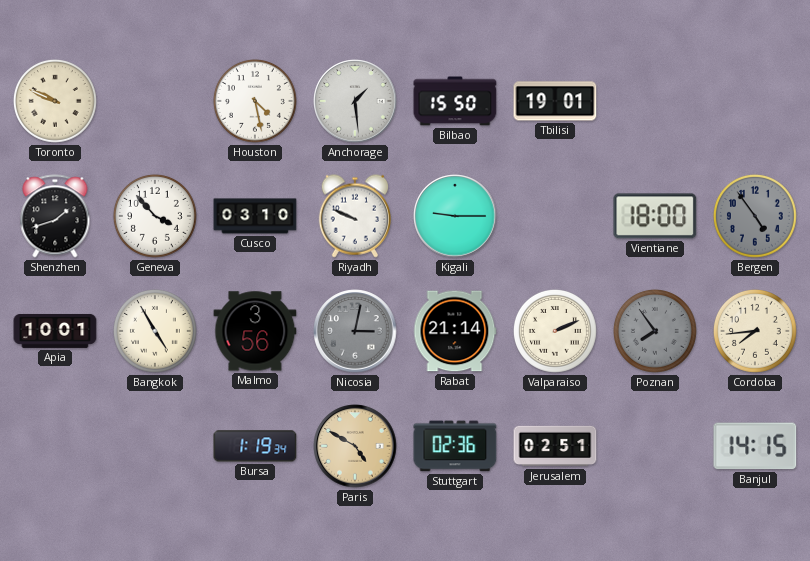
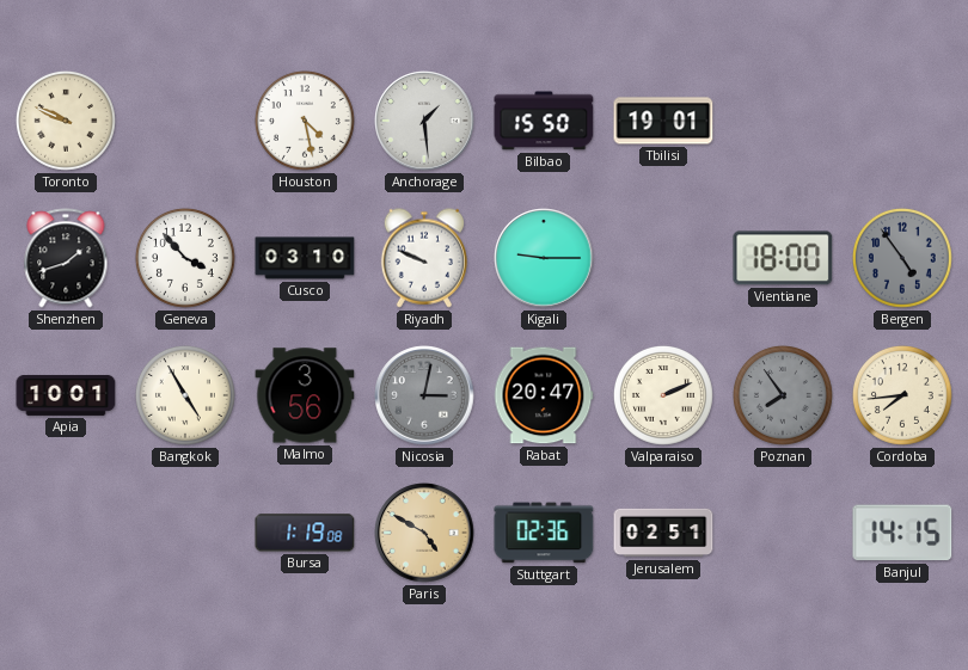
Rabat: 21:14 -> 20:47 (544, 395)
Bursa: 1:19:34 -> 1:19:08 (305, 533)
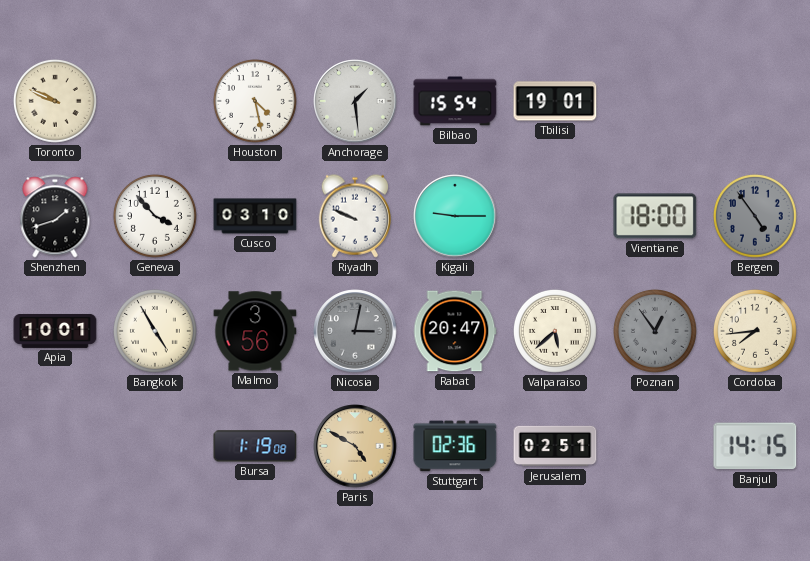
Bilbao: 15:50 -> 15:54 (455, 101)
Valparaiso: 2:11 -> 5:38 (555, 331)
Poznan: 7:54 -> 12:54 (655, 331)
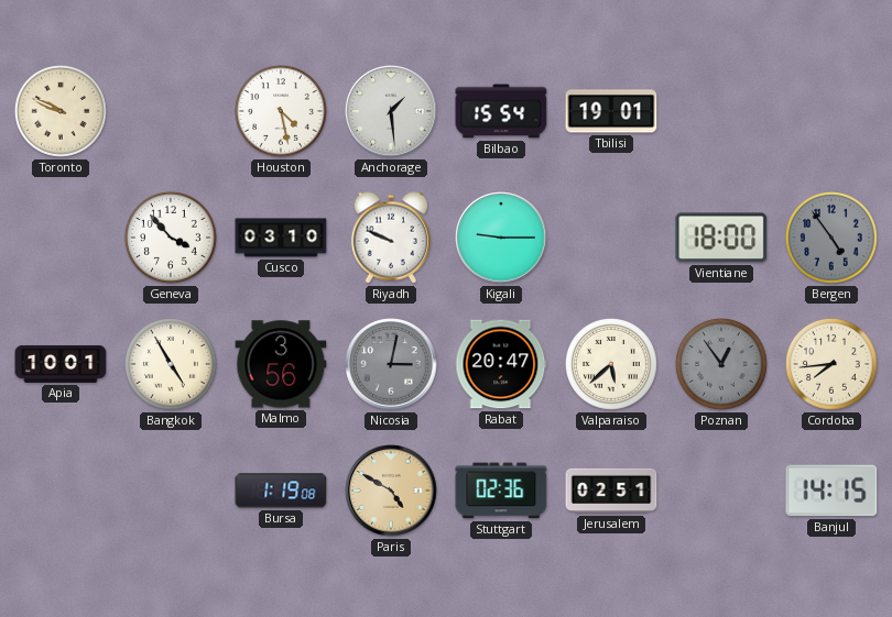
Shenzhen: 1:42 -> none (55, 216)
